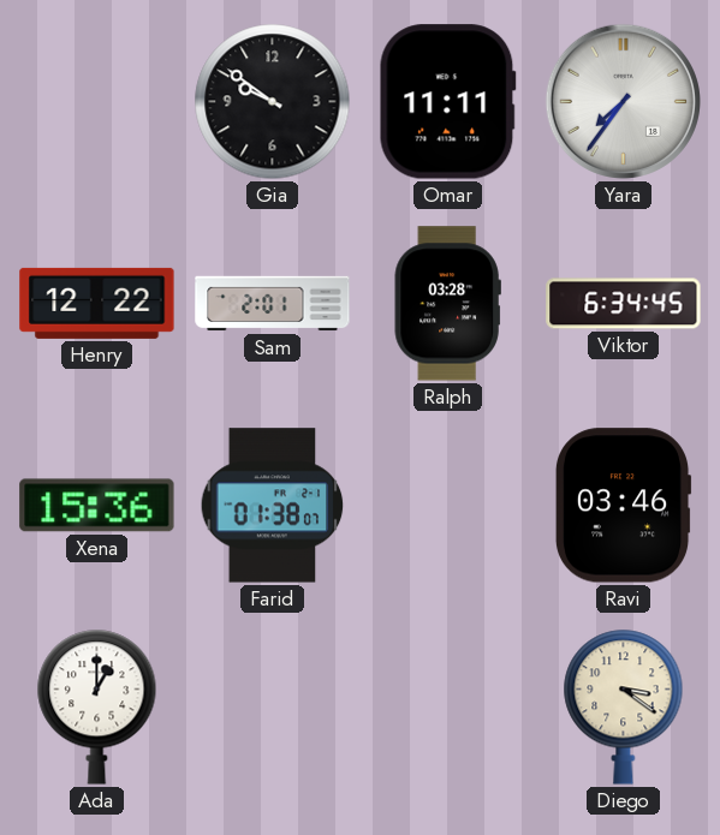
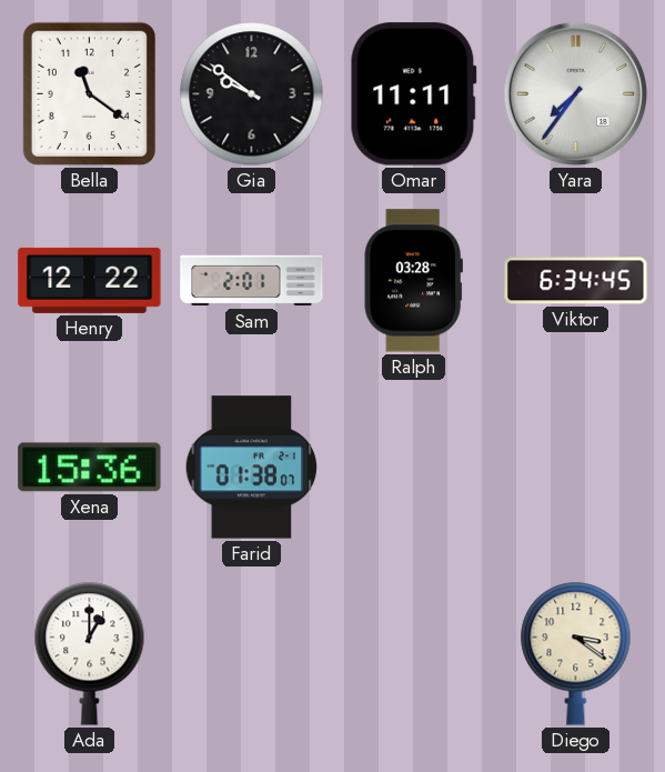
Bella: none -> 11:21 (89, 93)
Ravi: 03:46 -> none (623, 506)
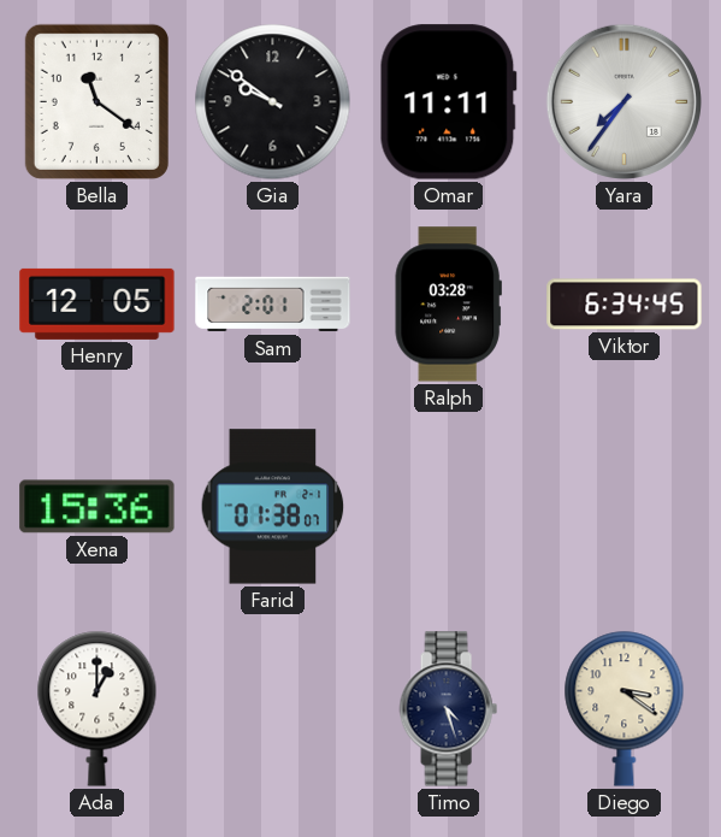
Henry: 12:22 -> 12:05 (97, 303)
Timo: none -> 4:27 (448, 709)
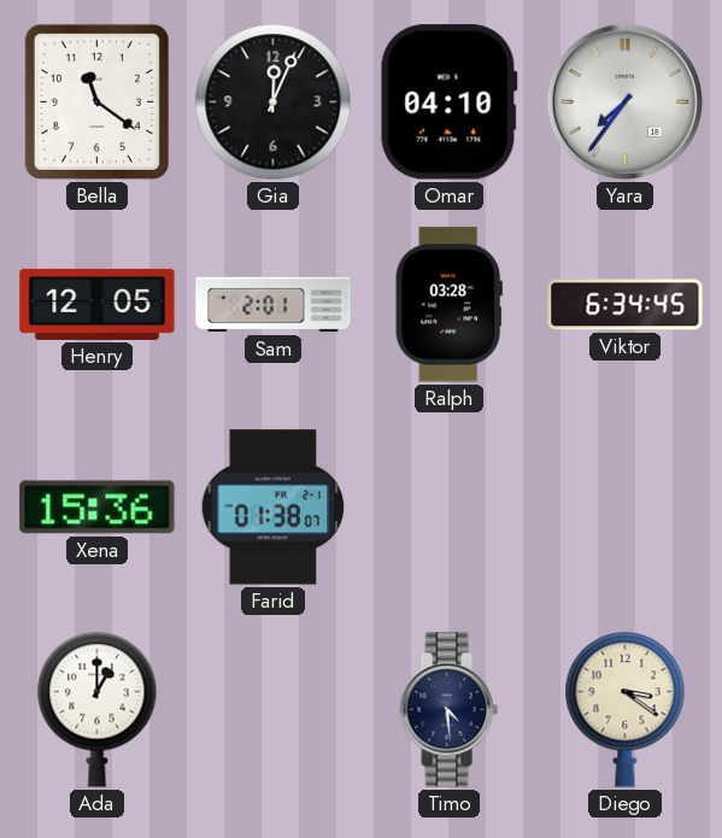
Gia: 9:51 -> 12:04 (274, 102)
Omar: 11:11 -> 04:10 (448, 102)
Timo: 4:27 -> 4:29 (448, 710)
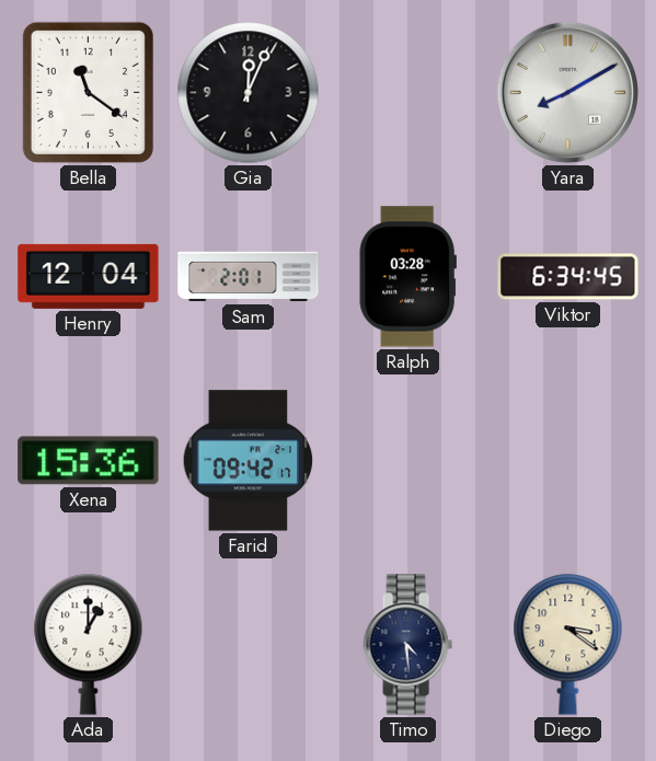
Omar: 04:10 -> none (448, 102)
Yara: 7:36 -> 8:10 (567, 92)
Henry: 12:05 -> 12:04 (89, 276)
Farid: 01:38 -> 09:42 (249, 461)
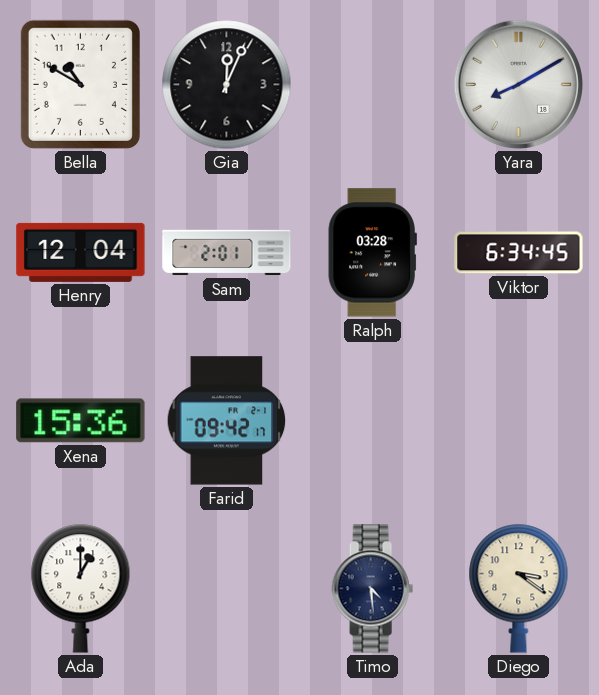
Bella: 11:21 -> 10:50 (80, 84)
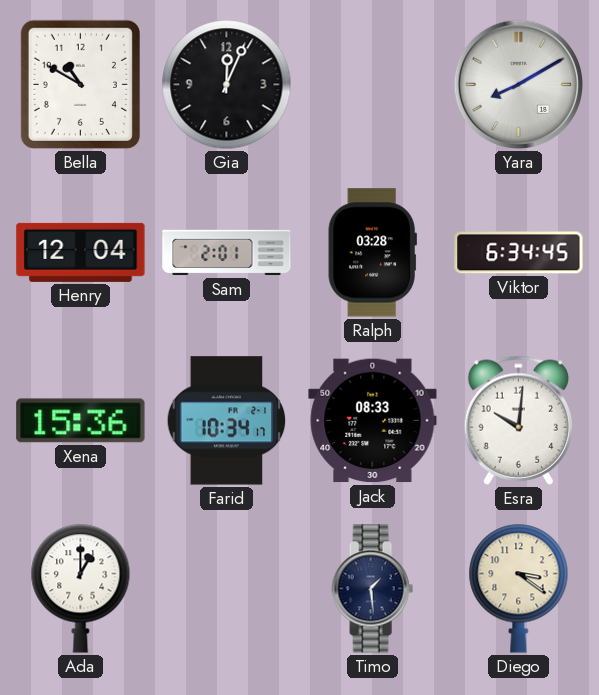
Farid: 09:42 -> 10:34 (227, 421)
Jack: none -> 08:33 (373, 421)
Esra: none -> 10:01 (518, 420)
Timo: 4:29 -> 1:29 (372, 589)
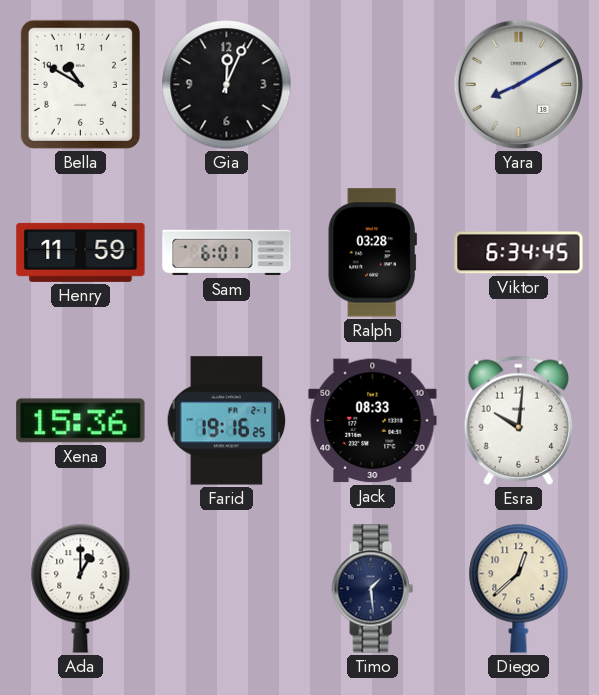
Henry: 12:04 -> 11:59 (81, 252)
Sam: 2:01 -> 6:01 (227, 253)
Farid: 10:34 -> 19:16 (227, 421)
Diego: 3:21 -> 12:38 (519, 588)
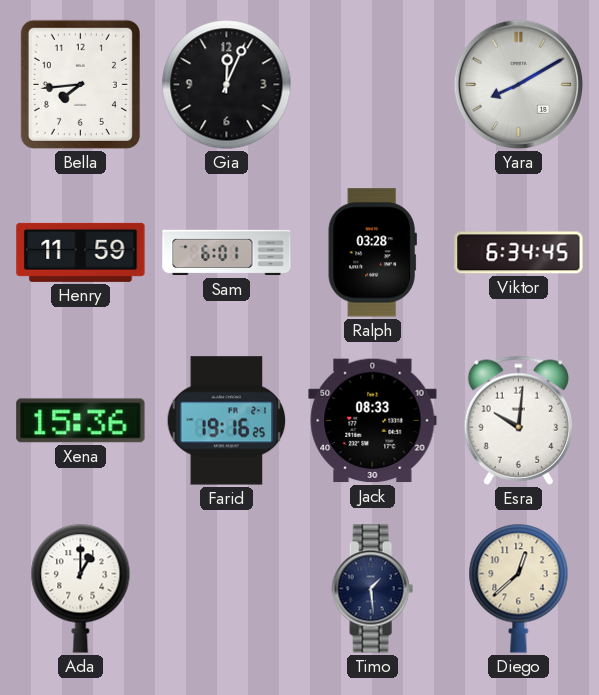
Bella: 10:50 -> 7:44 (80, 84)
